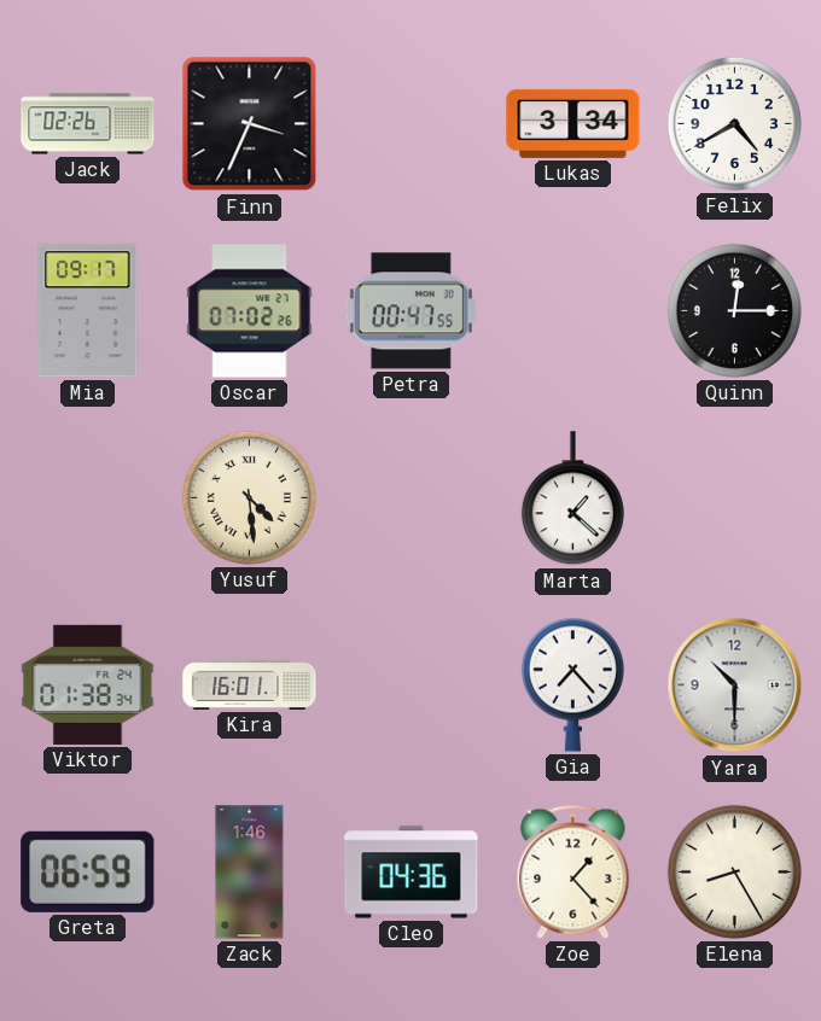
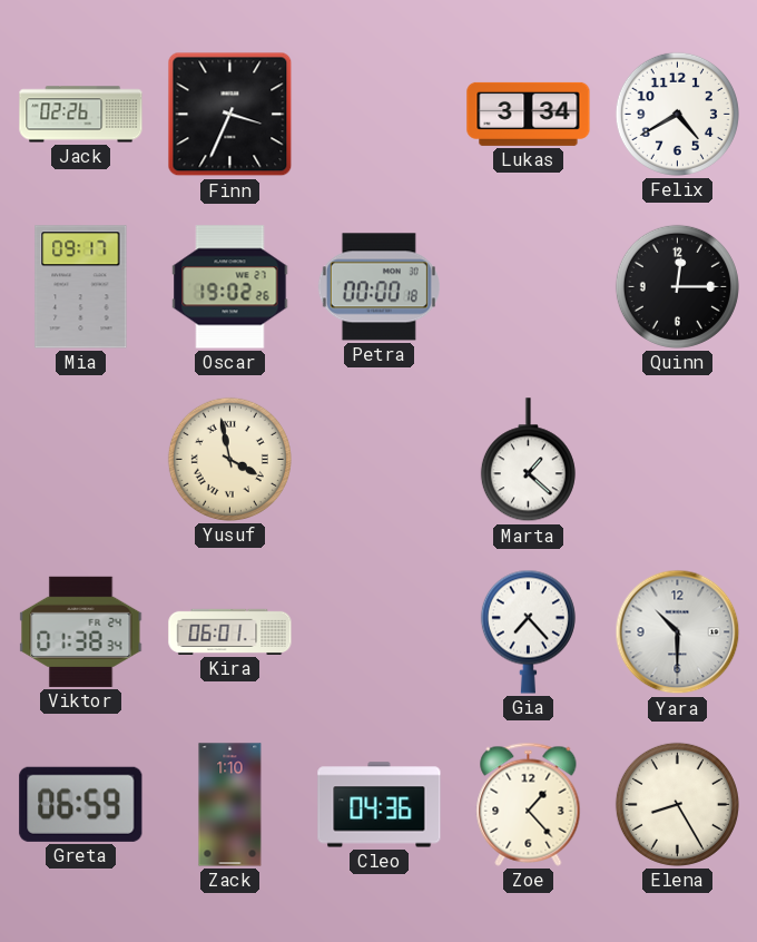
Oscar: 07:02 -> 19:02 (230, 287)
Petra: 00:47 -> 00:00 (378, 287)
Yusuf: 4:29 -> 3:58 (229, 459)
Kira: 16:01 -> 06:01 (230, 631)
Zack: 1:46 -> 1:10 (230, 805)
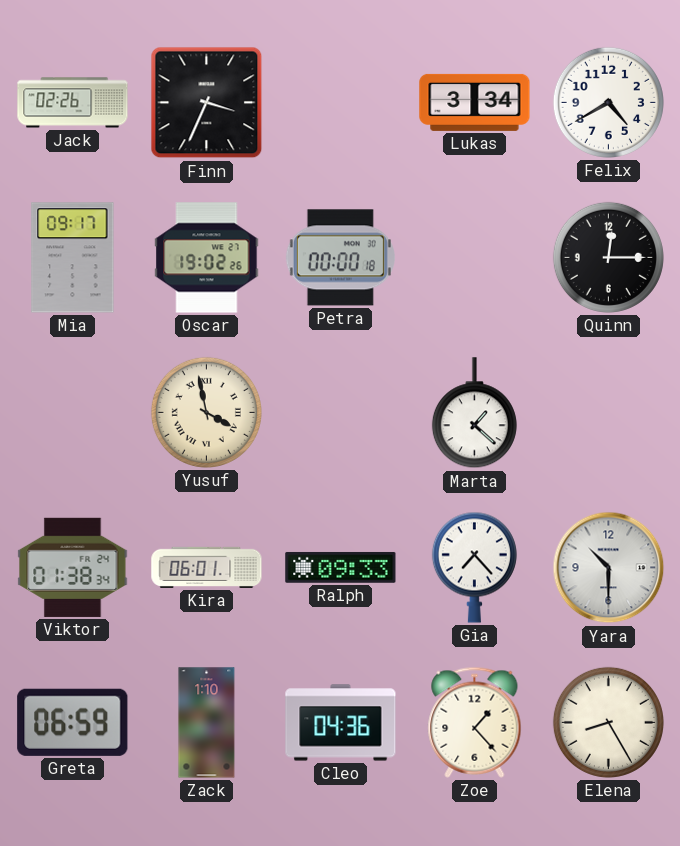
Ralph: none -> 09:33 (341, 567)
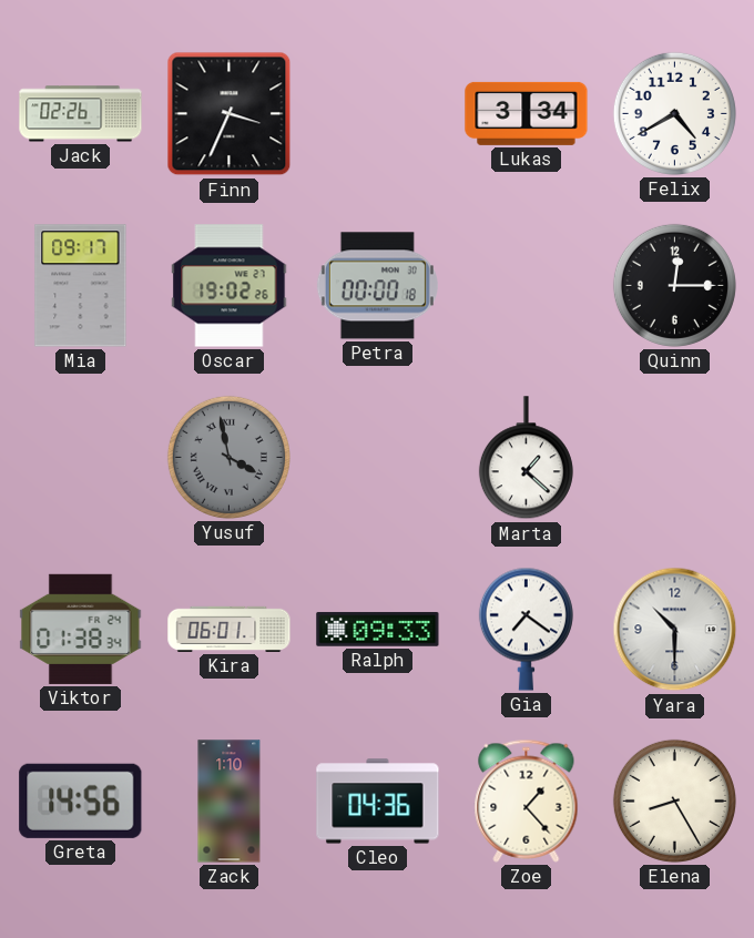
Yusuf dial: cream -> grey (228, 457)
Gia: 7:23 -> 7:21 (526, 629)
Greta: 06:59 -> 14:56 (81, 801)
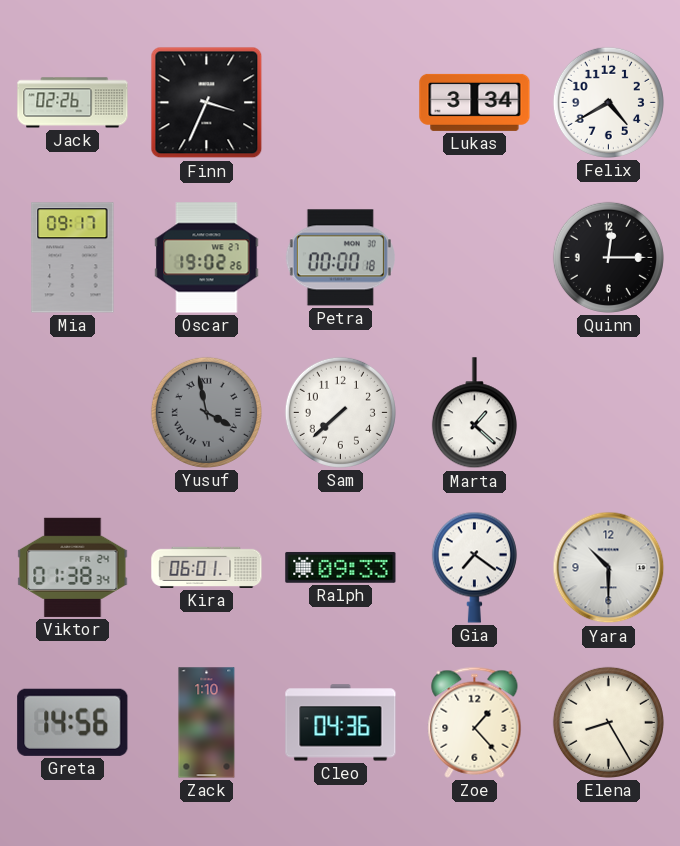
Sam: none -> 7:38 (340, 412)
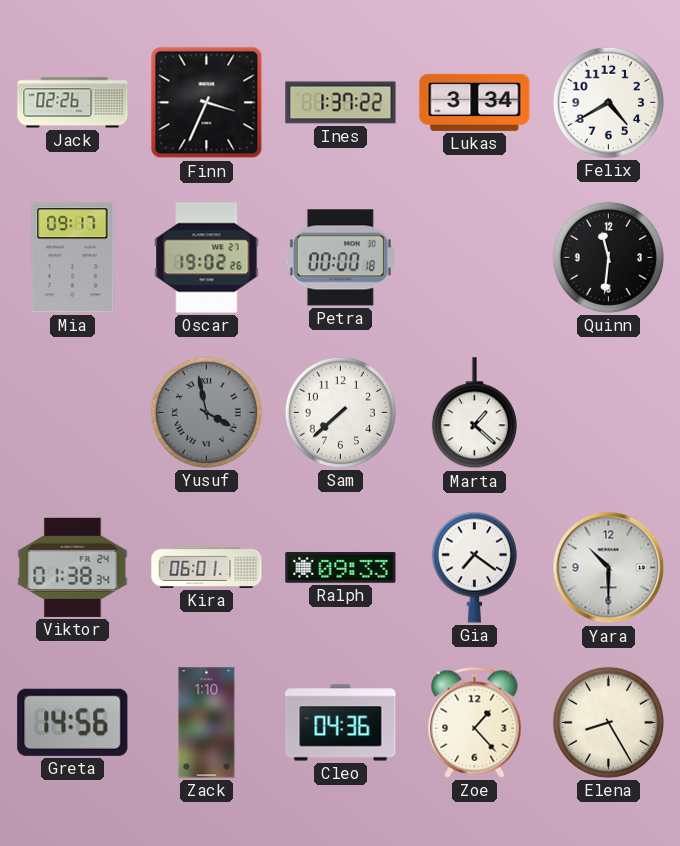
Ines: none -> 1:37 (341, 103)
Quinn: 12:15 -> 11:31 (608, 257)
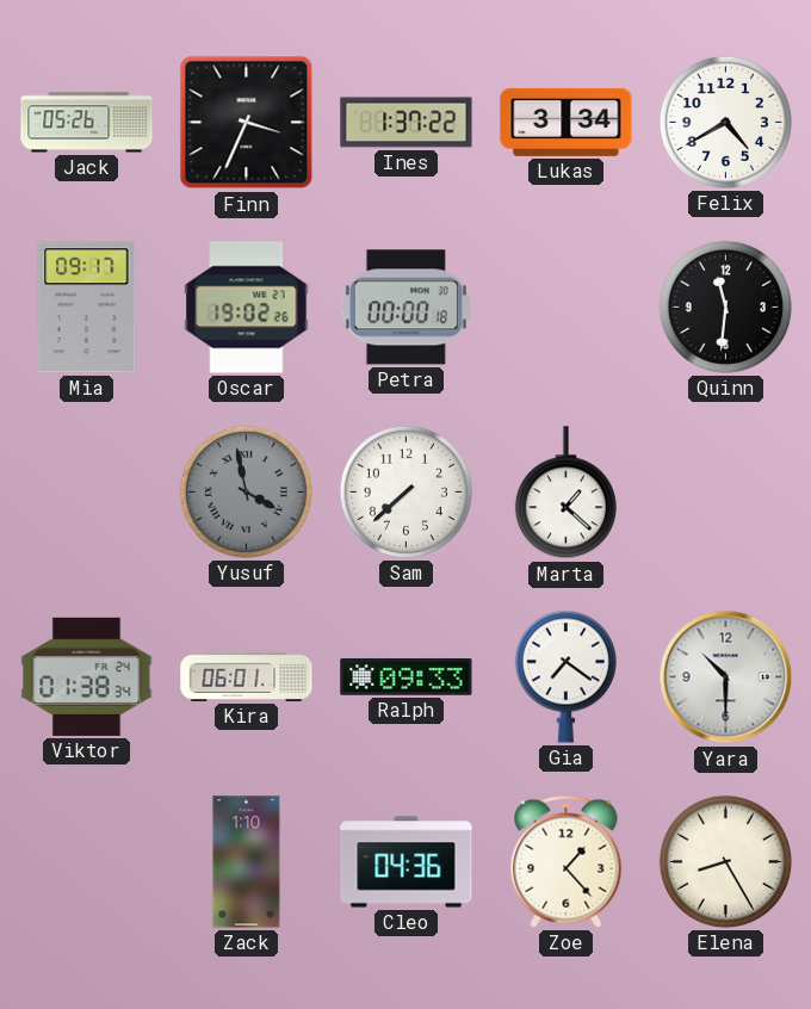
Jack: 02:26 -> 05:26 (87, 123)
Greta: 14:56 -> none (73, 722)
